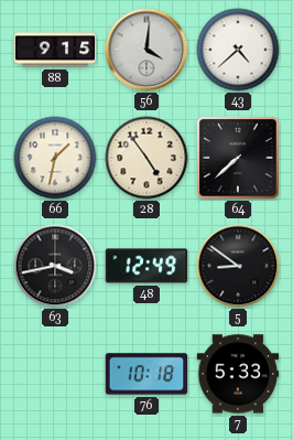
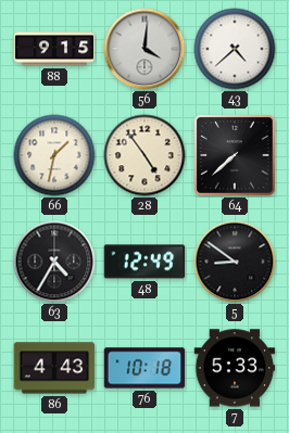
63: 3:43 -> 4:35 (54, 262)
86: none -> 4:43 (54, 368)
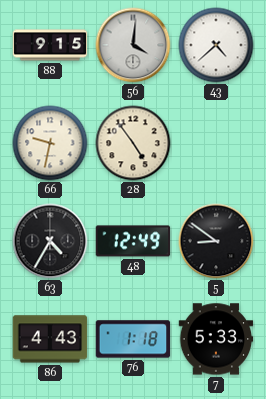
66: 1:32 -> 9:32 (50, 143)
64: 7:38 -> none (236, 156)
76: 10:18 -> 1:18 (133, 339)
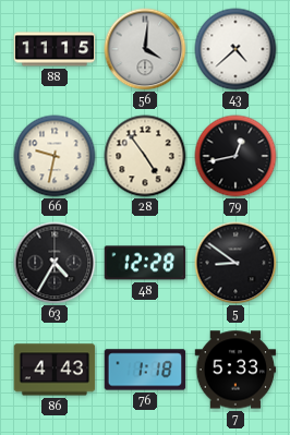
88: 9:15 -> 11:15 (55, 49)
79: none -> 12:43 (235, 156)
48: 12:49 -> 12:28 (145, 263)
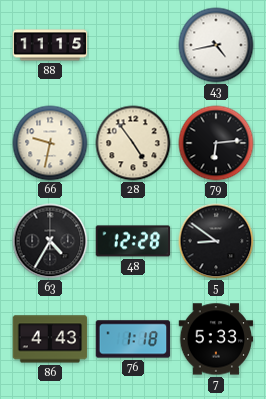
56: 4:01 -> none (145, 49)
43: 4:38 -> 4:43 (216, 45)
79: 12:43 -> 6:14 (216, 143)
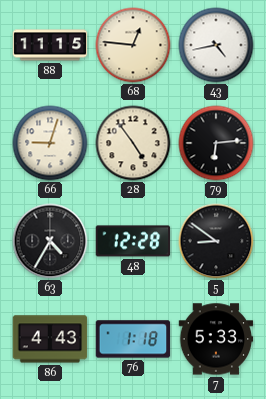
68: none -> 12:46 (133, 45)
66: 9:32 -> 9:03 (50, 143)
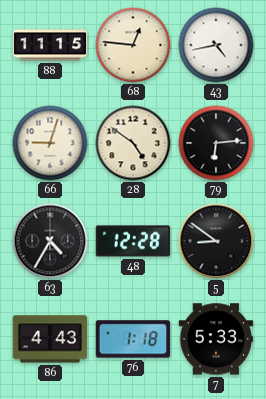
28: 4:54 -> 4:51 (133, 143)
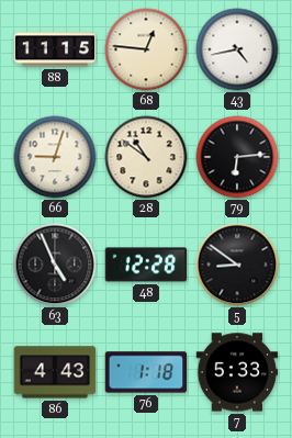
28: 4:51 -> 10:51 (146, 157)
63: 4:35 -> 4:56 (55, 265)
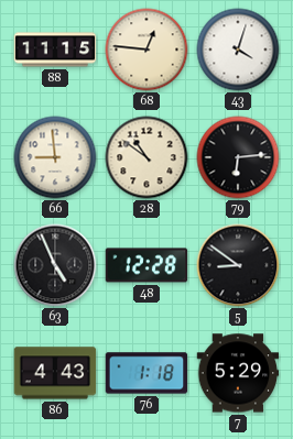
43: 4:43 -> 4:03 (238, 50)
66: 9:03 -> 8:59 (55, 157)
7: 5:33 -> 5:29 (238, 373)
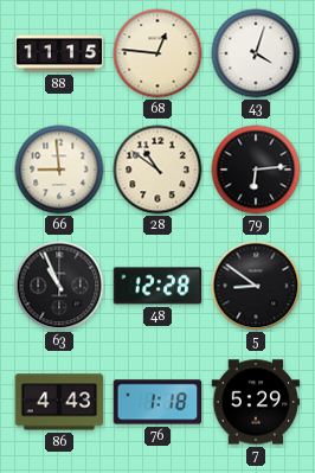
63: 4:56 -> 10:56 (59, 286)
